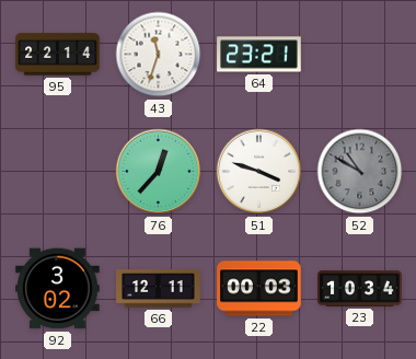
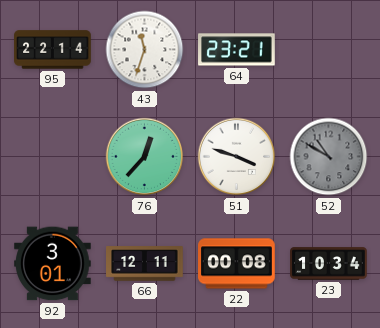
92: 3:02 -> 3:01 (53, 264)
22: 00:03 -> 00:08 (237, 264)
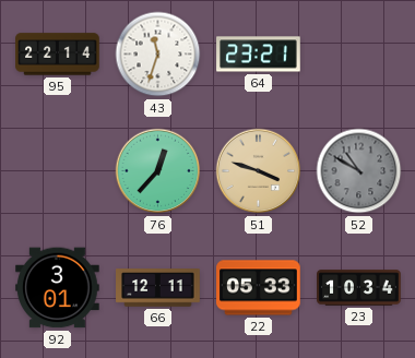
51 dial: white -> champagne (259, 171)
22: 00:08 -> 05:33 (259, 288)
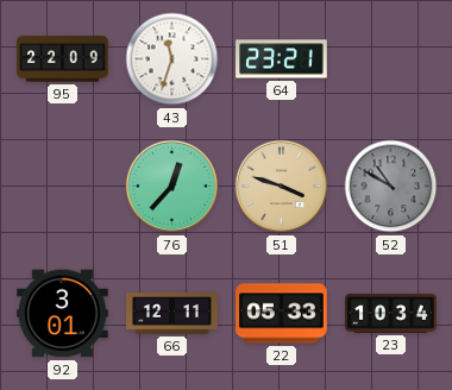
95: 22:14 -> 22:09 (63, 59)
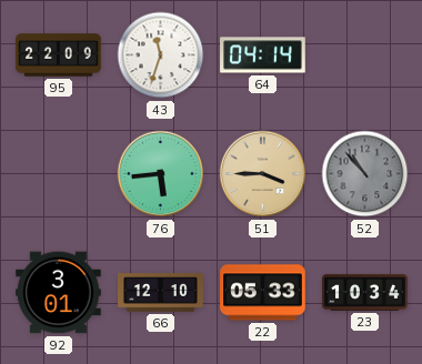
64: 23:21 -> 04:14 (263, 55)
76: 12:37 -> 5:44 (161, 174)
51: 3:48 -> 3:45 (263, 174)
52: 10:50 -> 10:53 (365, 174)
66: 12:11 -> 12:10 (161, 293)
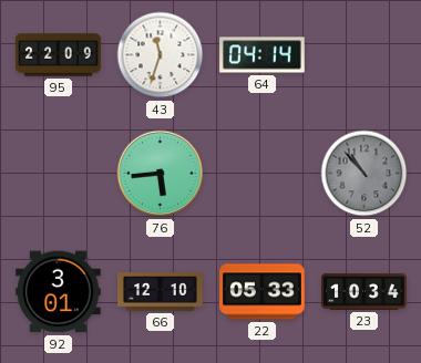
51: 3:45 -> none (263, 174)
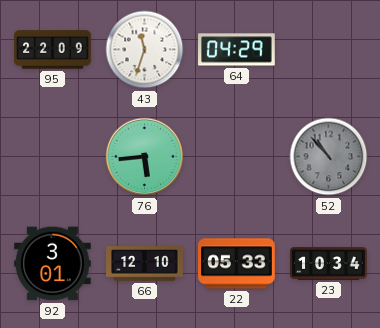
64: 04:14 -> 04:29 (237, 50)
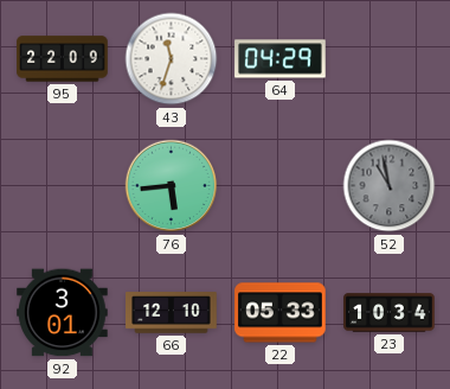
52: 10:53 -> 10:58 (390, 186)
